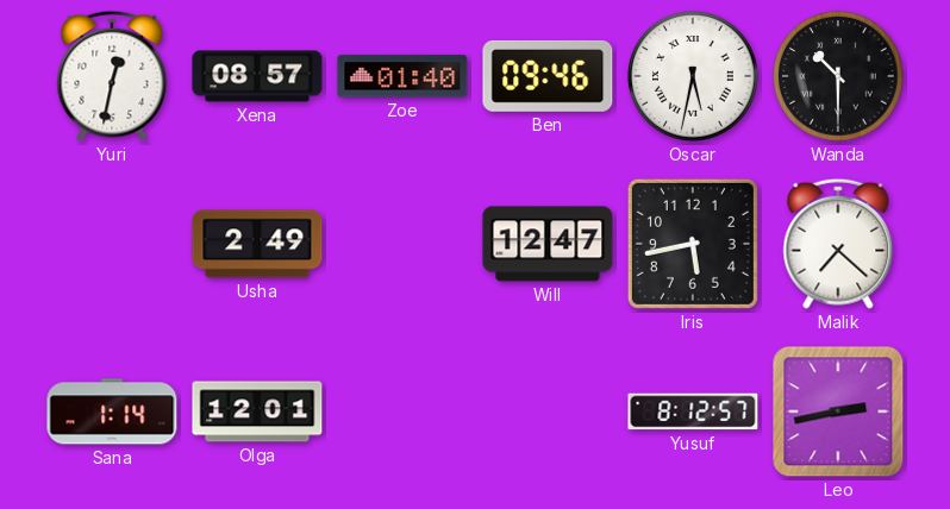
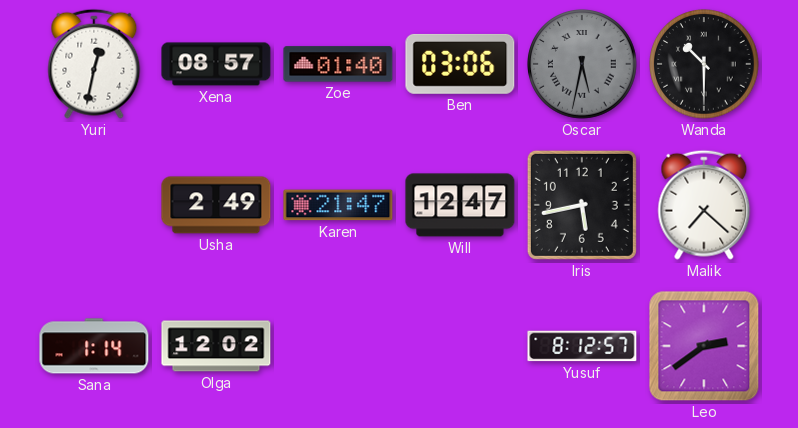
Ben: 09:46 -> 03:06 (460, 64)
Oscar dial: white -> grey (582, 64)
Karen: none -> 21:47 (338, 205)
Olga: 12:01 -> 12:02 (216, 346)
Leo: 2:43 -> 2:39 (704, 346)
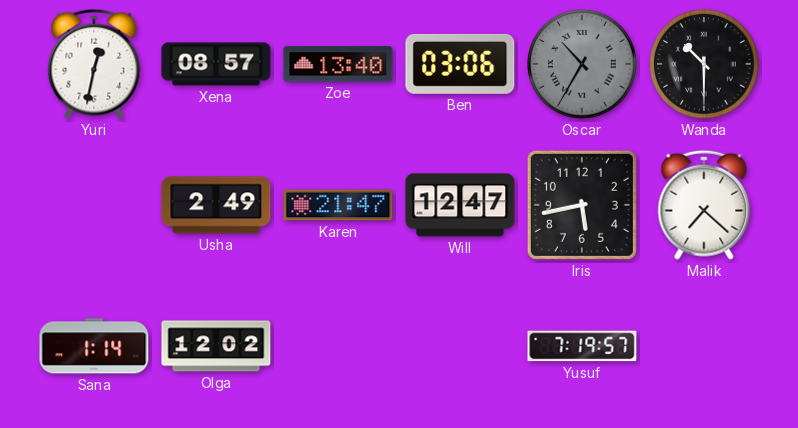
Zoe: 01:40 -> 13:40 (338, 64)
Oscar: 5:32 -> 10:35 (582, 64)
Yusuf: 8:12 -> 7:19 (582, 346)
Leo: 2:39 -> none (704, 346)
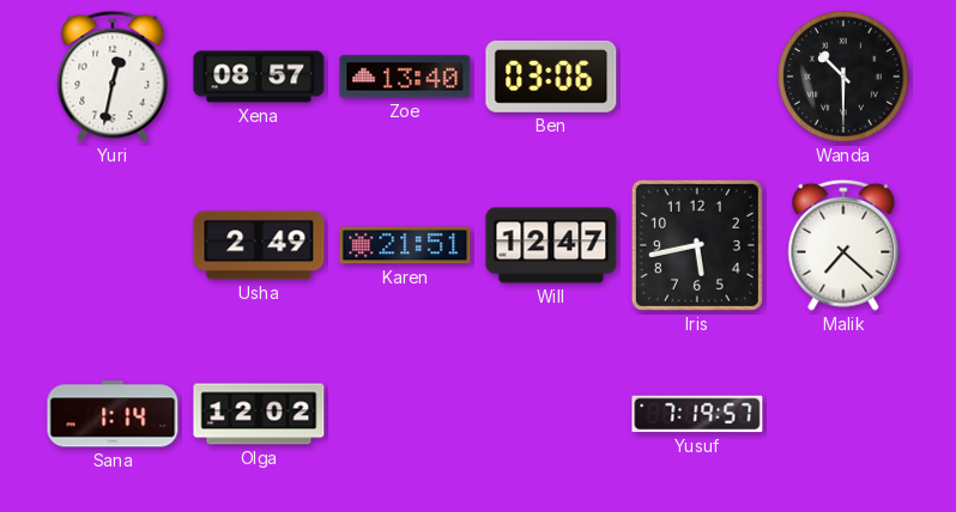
Oscar: 10:35 -> none (582, 64)
Karen: 21:47 -> 21:51 (405, 245)
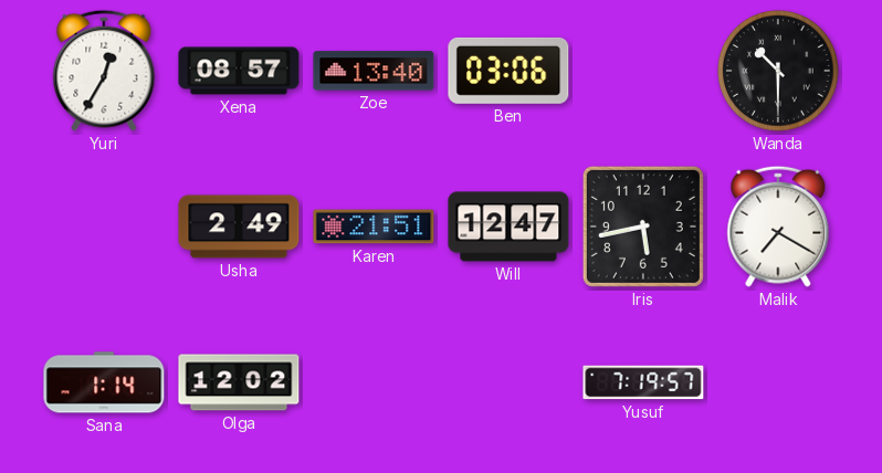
Yuri: 12:32 -> 12:35 (104, 71)
Malik: 7:22 -> 7:20 (778, 227)
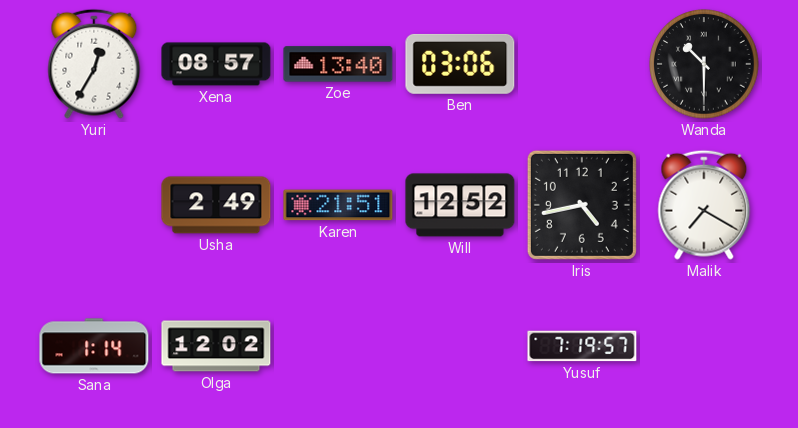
Will: 12:47 -> 12:52 (460, 205)
Iris: 5:43 -> 4:43 (582, 205)
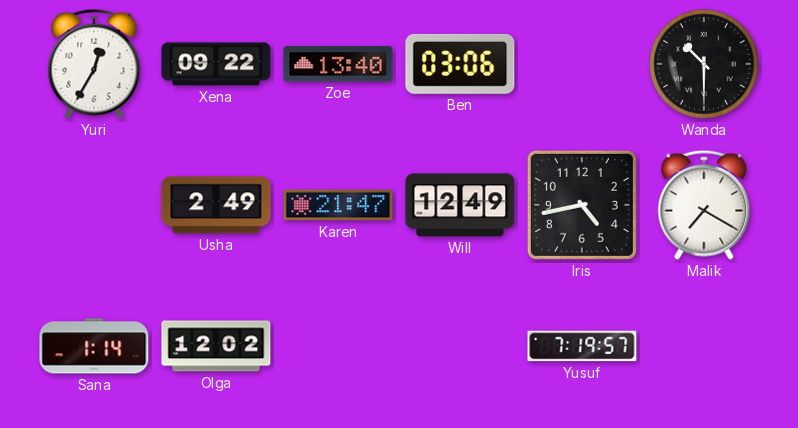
Xena: 08:57 -> 09:22 (216, 64)
Karen: 21:51 -> 21:47 (338, 205)
Will: 12:52 -> 12:49 (460, 205)
